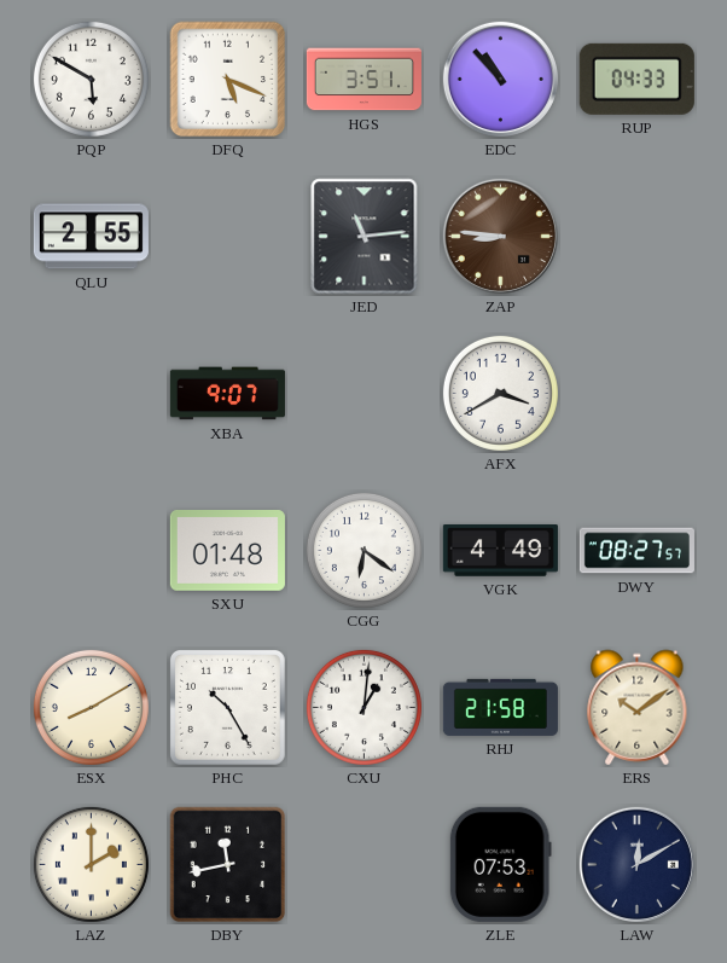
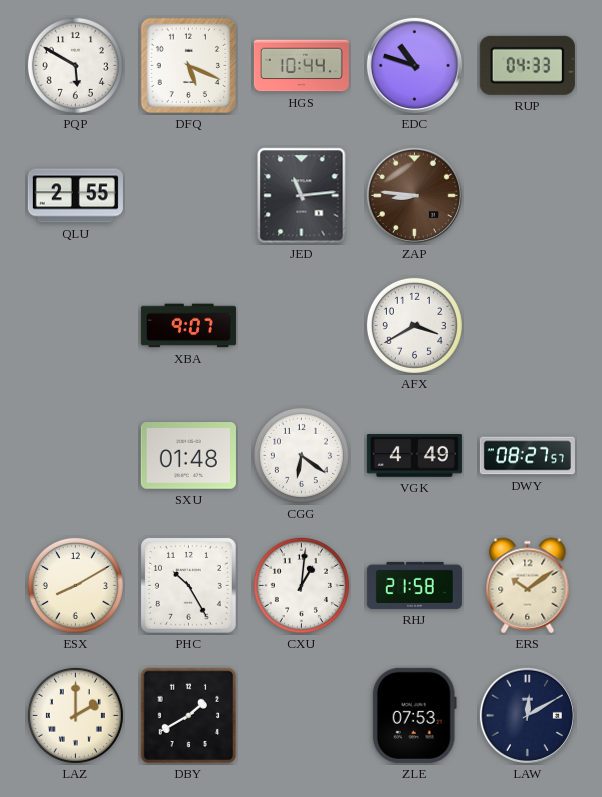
HGS: 3:51 -> 10:44 (301, 66)
EDC: 10:53 -> 10:48 (414, 65)
DBY: 11:43 -> 1:40 (189, 716)
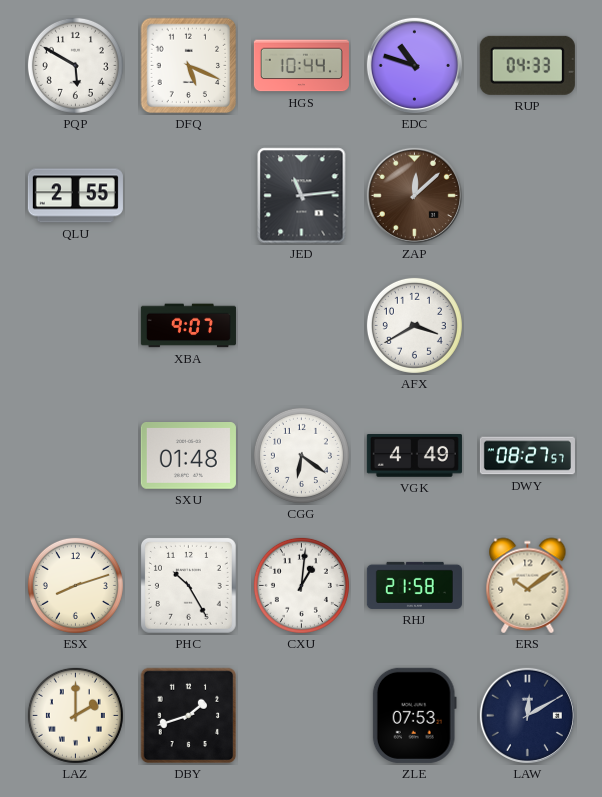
ZAP: 8:46 -> 12:08 (414, 195)
ESX: 8:10 -> 8:12 (75, 585)
DBY: 1:40 -> 1:42 (189, 716)
